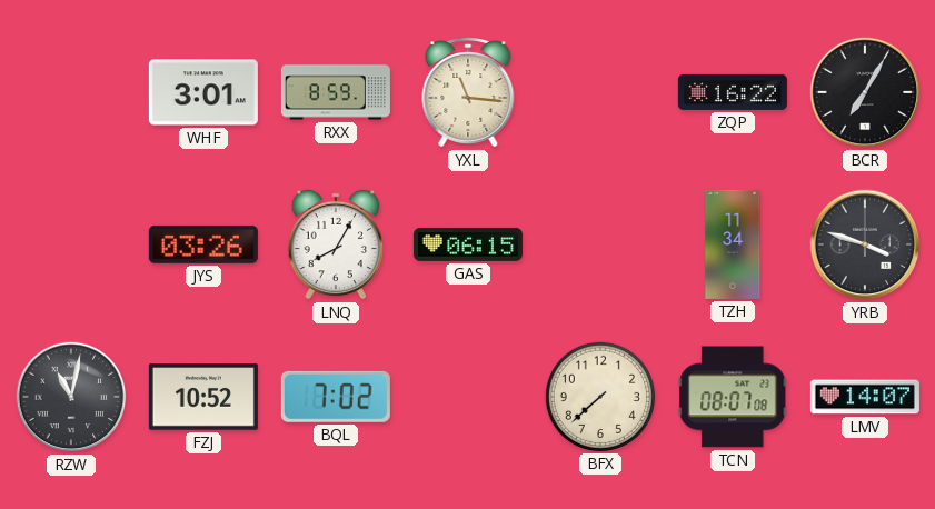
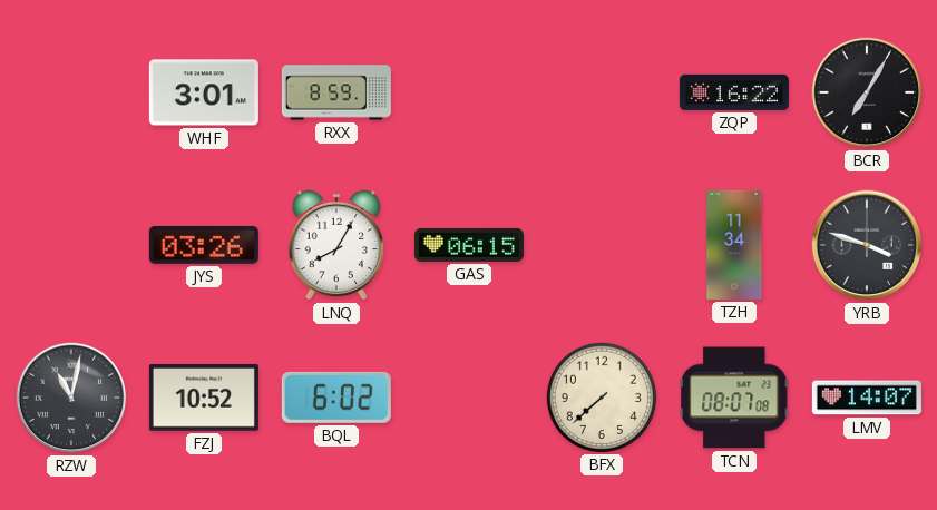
YXL: 11:16 -> none (468, 93)
BQL: 7:02 -> 6:02 (336, 398)
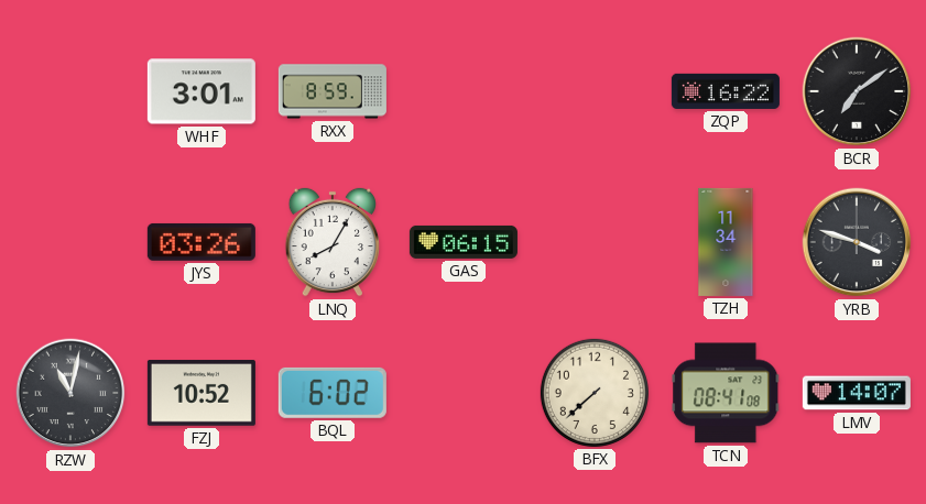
BCR: 7:05 -> 7:09 (857, 91)
TCN: 08:07 -> 08:41 (726, 393)
